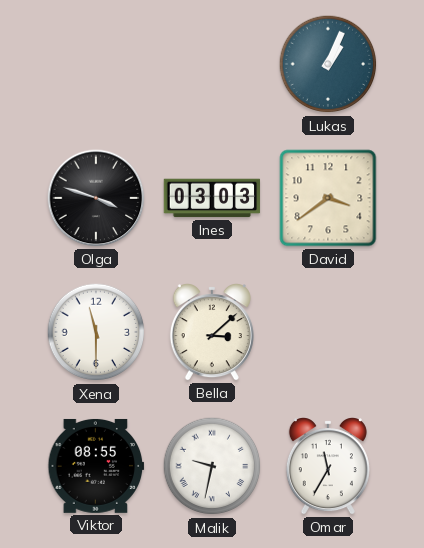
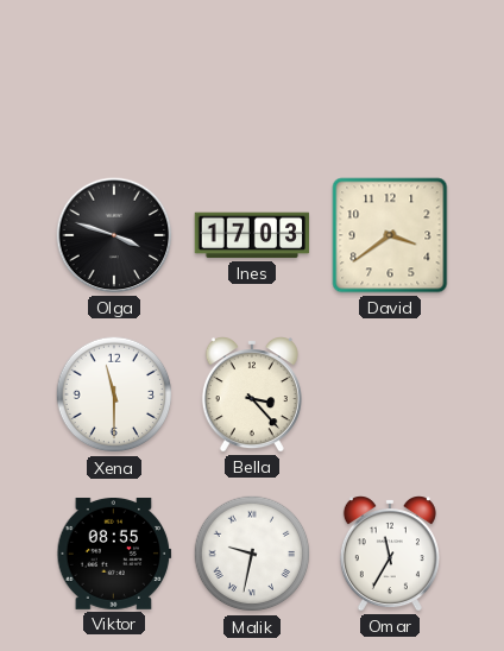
Lukas: 1:04 -> none (328, 64)
Ines: 03:03 -> 17:03 (252, 235)
Bella: 3:08 -> 3:23 (252, 394)
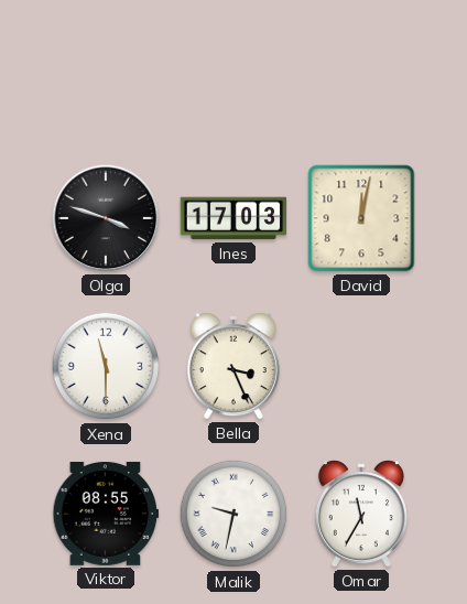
David: 3:39 -> 12:02 (361, 218)
Bella: 3:23 -> 3:26 (233, 366)
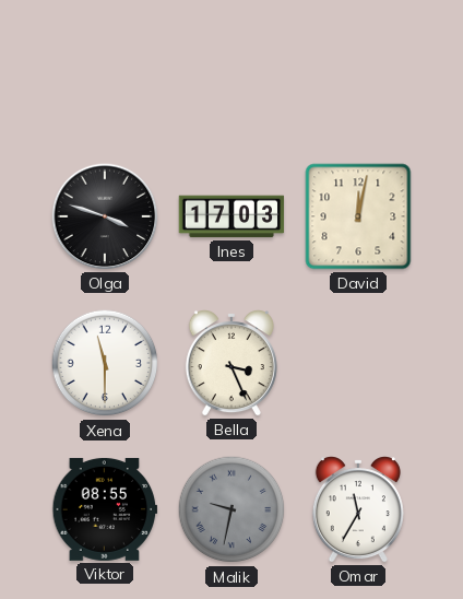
Malik dial: white -> grey (231, 509)
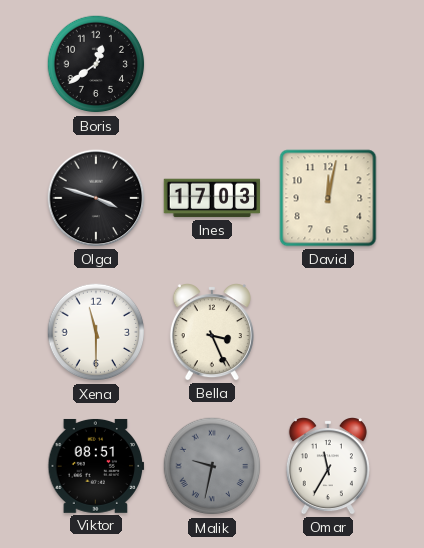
Boris: none -> 12:39 (96, 64)
Viktor: 08:55 -> 08:51 (96, 466)
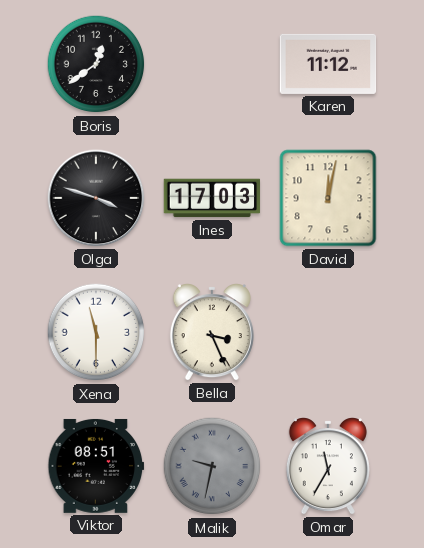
Karen: none -> 11:12 (328, 64)
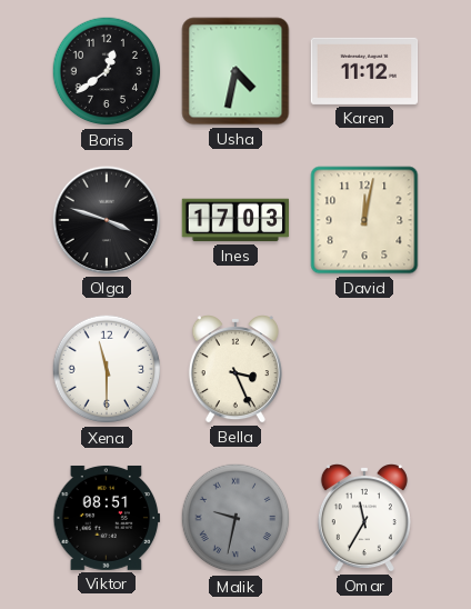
Usha: none -> 4:32 (235, 71)
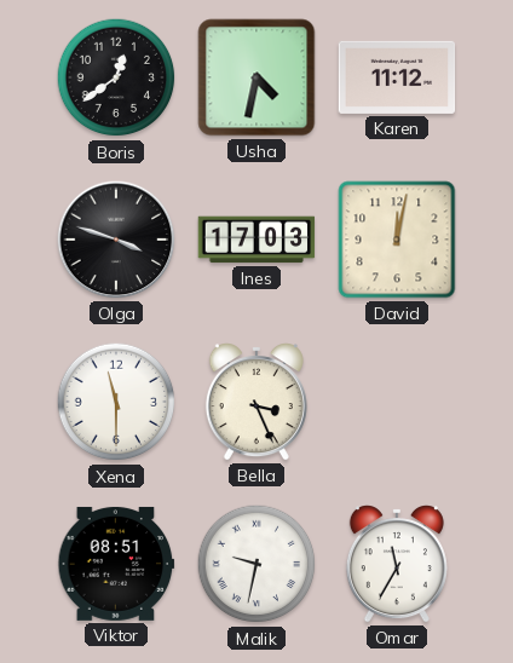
Malik dial: grey -> white (256, 564)
